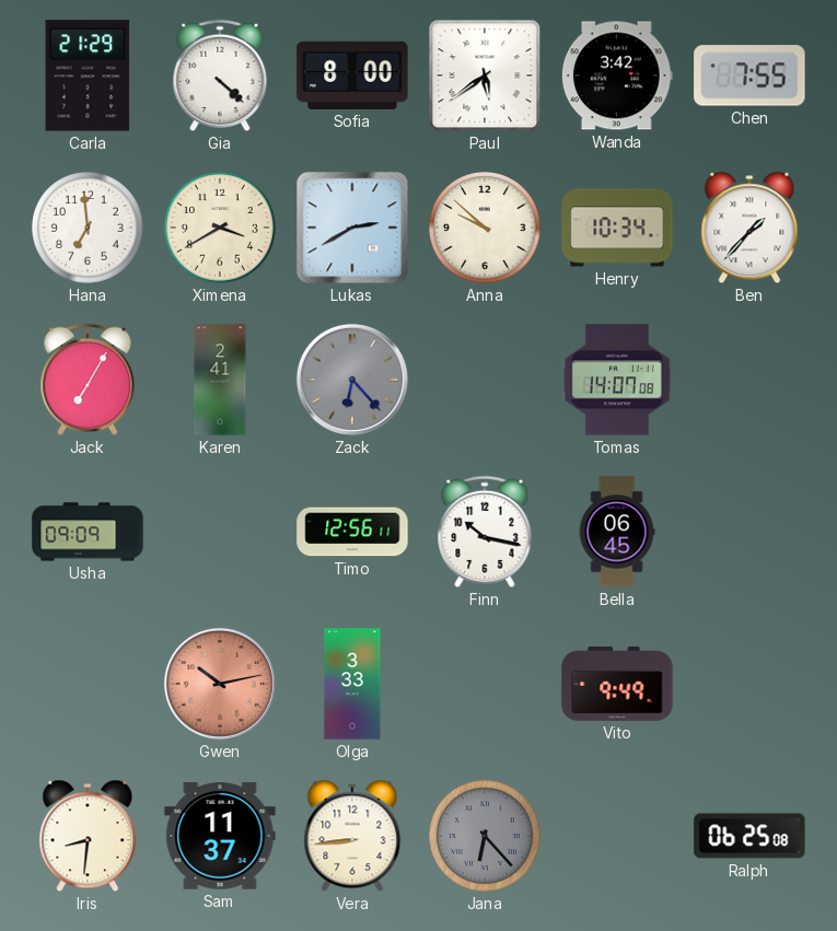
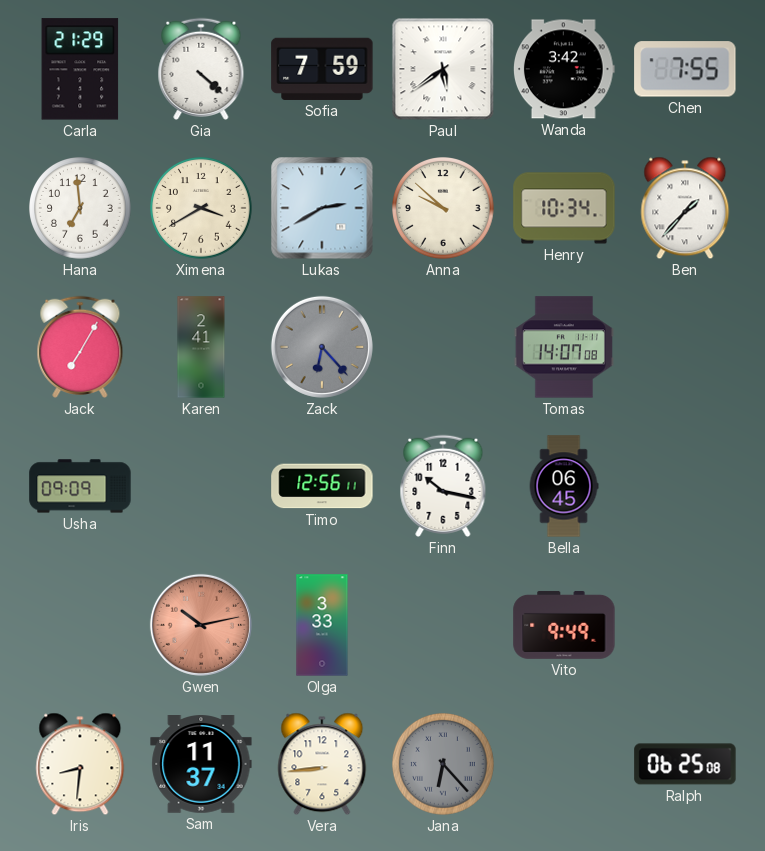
Sofia: 8:00 -> 7:59 (322, 69)
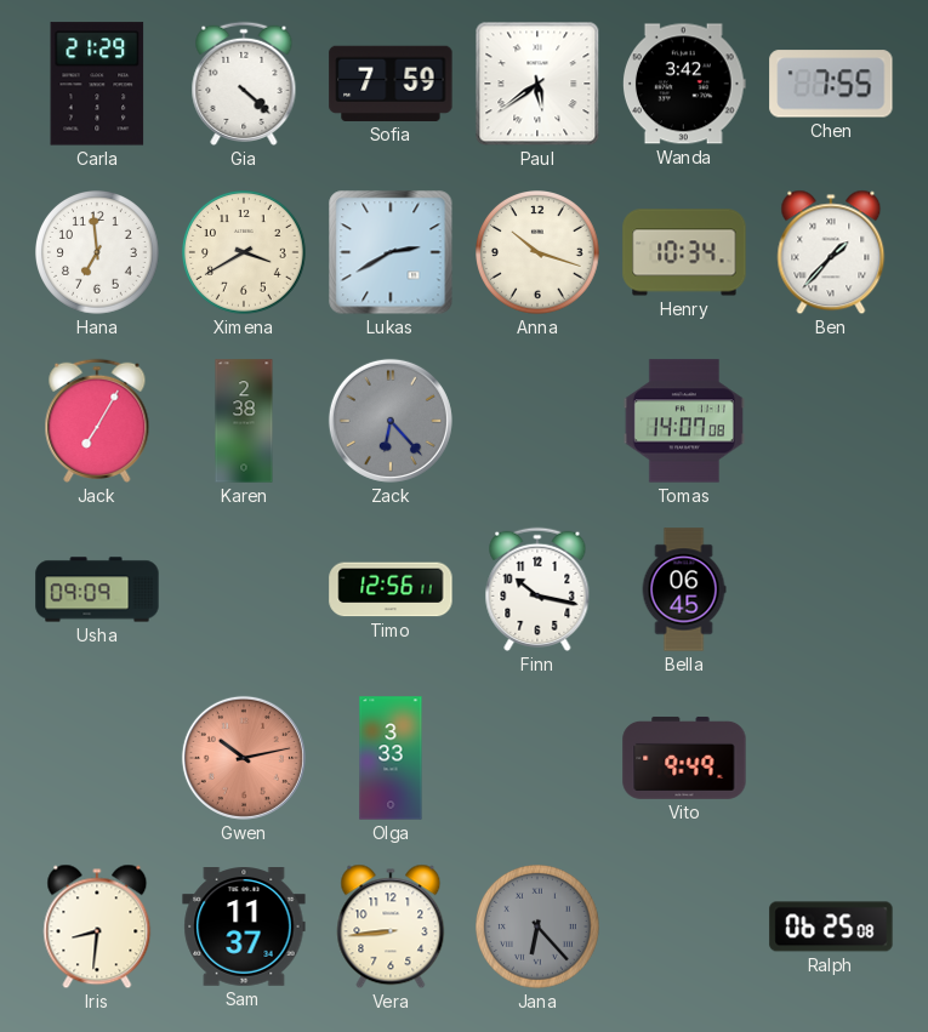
Anna: 9:52 -> 10:18 (539, 253)
Karen: 2:41 -> 2:38 (244, 421)
